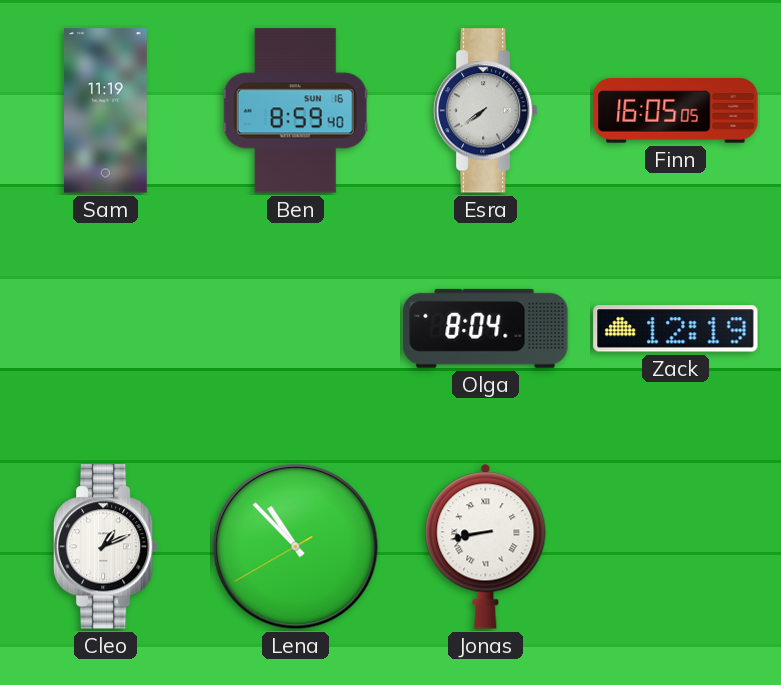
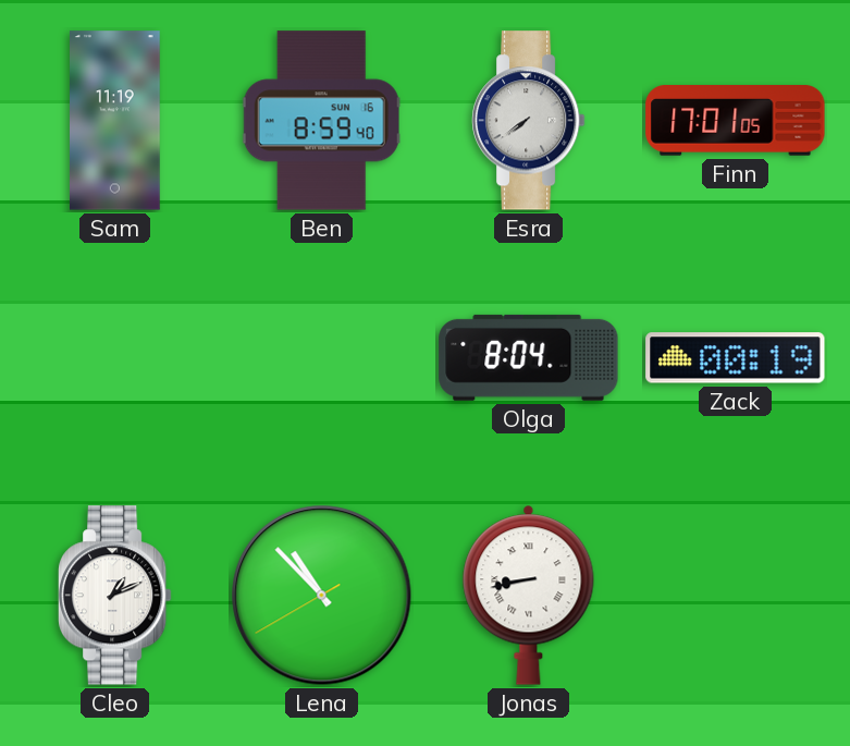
Finn: 16:05 -> 17:01 (736, 121)
Zack: 12:19 -> 00:19 (736, 358)
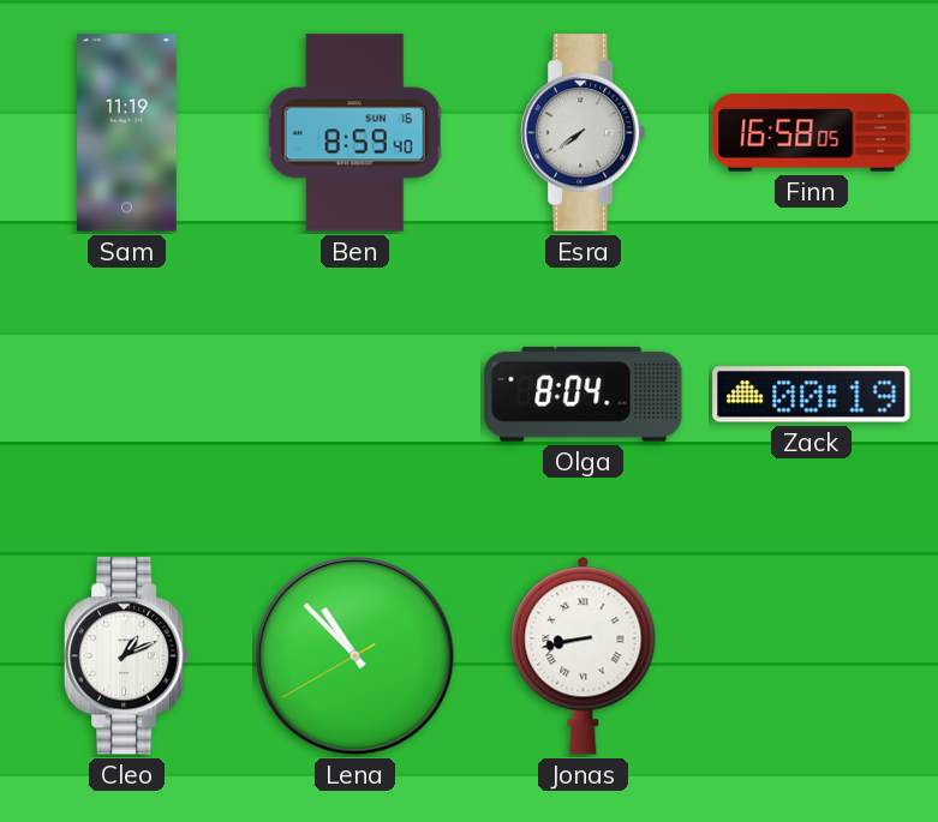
Finn: 17:01 -> 16:58 (812, 133)
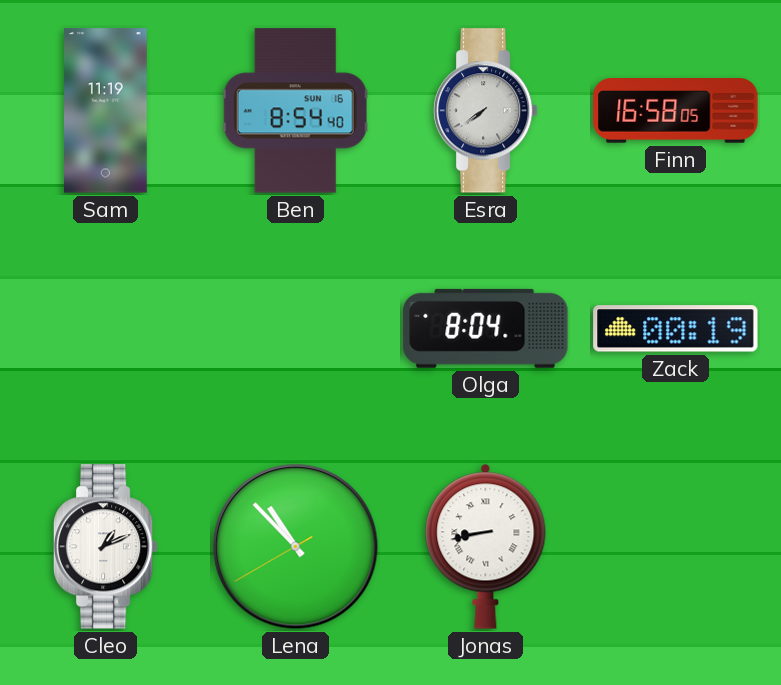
Ben: 8:59 -> 8:54 (295, 111)
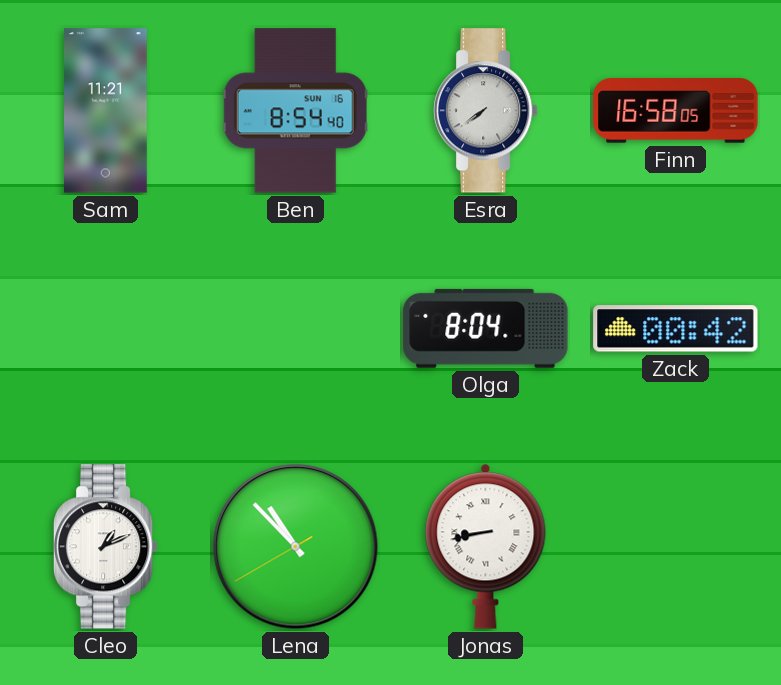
Sam: 11:19 -> 11:21 (106, 111)
Zack: 00:19 -> 00:42 (676, 329)
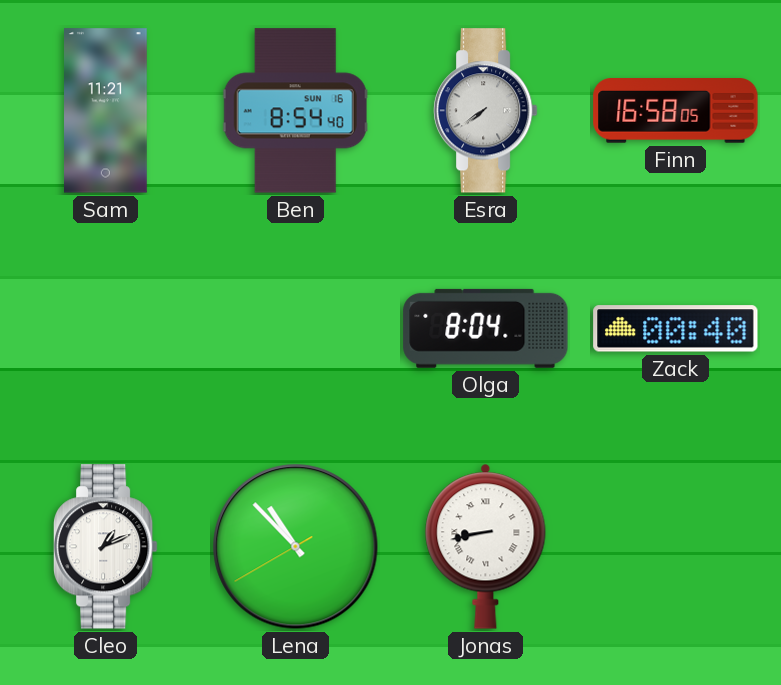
Zack: 00:42 -> 00:40 (676, 329)
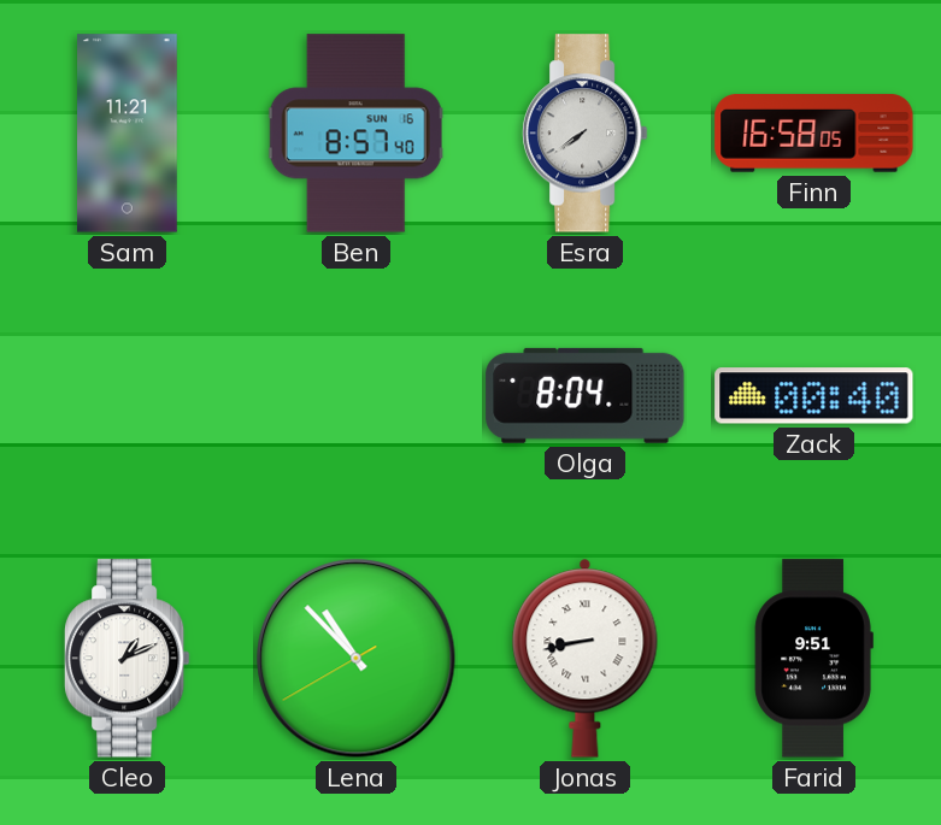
Ben: 8:54 -> 8:57 (355, 134)
Farid: none -> 9:51 (813, 659)
